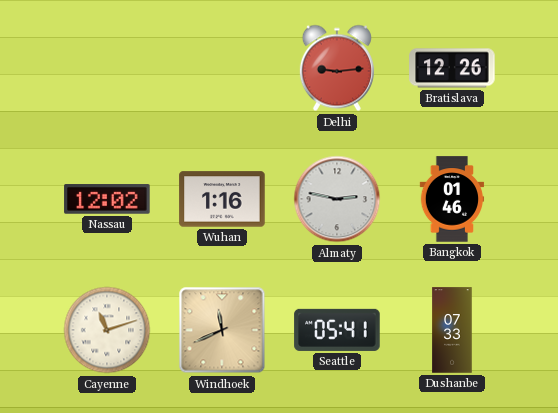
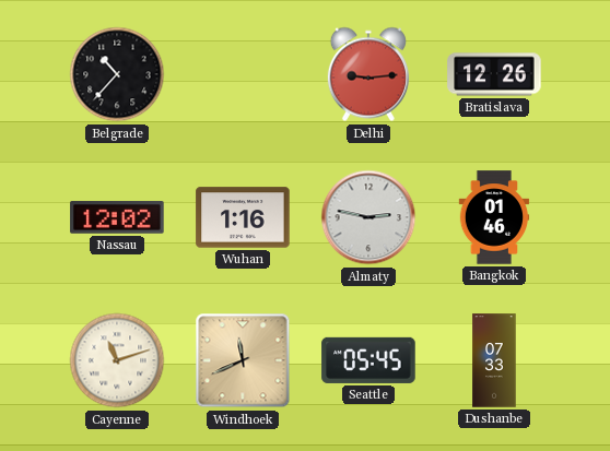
Belgrade: none -> 10:37 (117, 74)
Seattle: 05:41 -> 05:45 (368, 360)
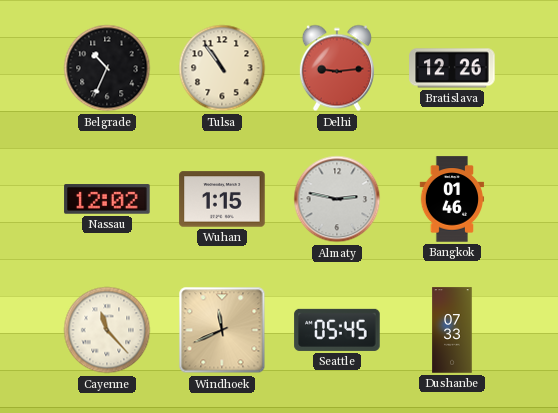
Belgrade: 10:37 -> 10:34 (107, 68)
Tulsa: none -> 10:54 (222, 68)
Wuhan: 1:16 -> 1:15 (222, 199)
Cayenne: 11:12 -> 11:23 (107, 330)
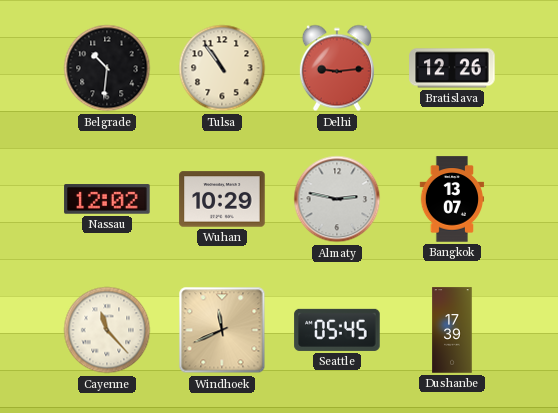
Belgrade: 10:34 -> 10:31 (107, 68)
Wuhan: 1:15 -> 10:29 (222, 199)
Bangkok: 01:46 -> 13:07 (452, 199)
Dushanbe: 07:33 -> 17:39 (452, 330)
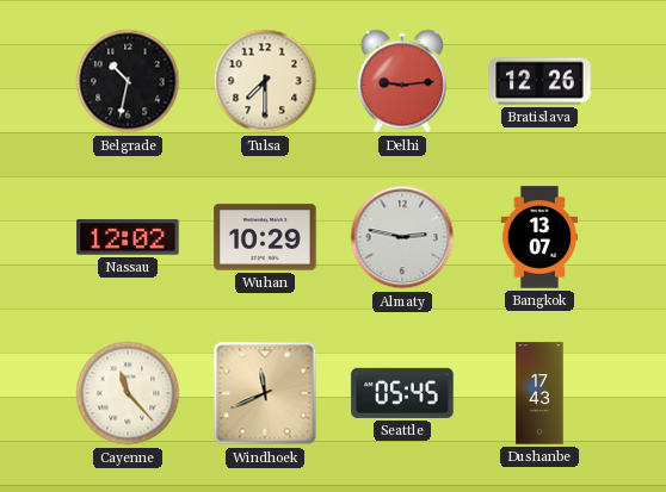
Belgrade: 10:31 -> 10:32 (128, 81)
Tulsa: 10:54 -> 7:30 (265, 81)
Dushanbe: 17:39 -> 17:43 (539, 393)
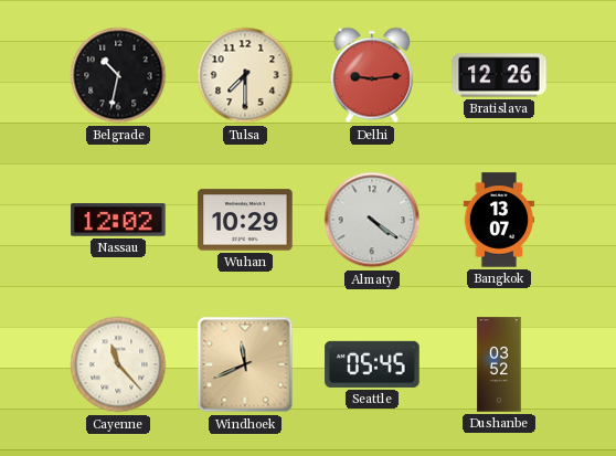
Almaty: 2:47 -> 4:21 (372, 220)
Dushanbe: 17:43 -> 03:52 (499, 364)
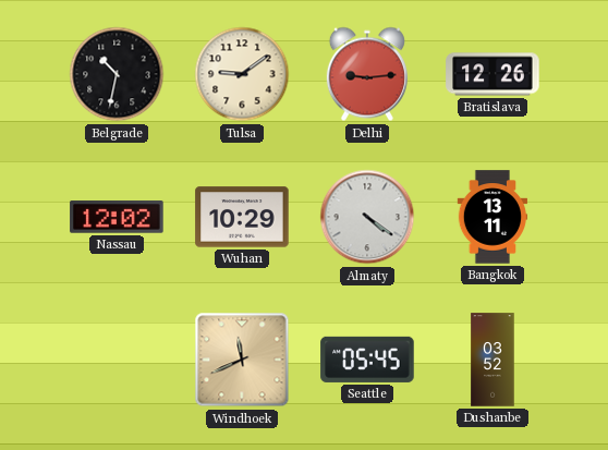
Tulsa: 7:30 -> 9:09 (242, 74)
Bangkok: 13:07 -> 13:11 (493, 217)
Cayenne: 11:23 -> none (118, 364)
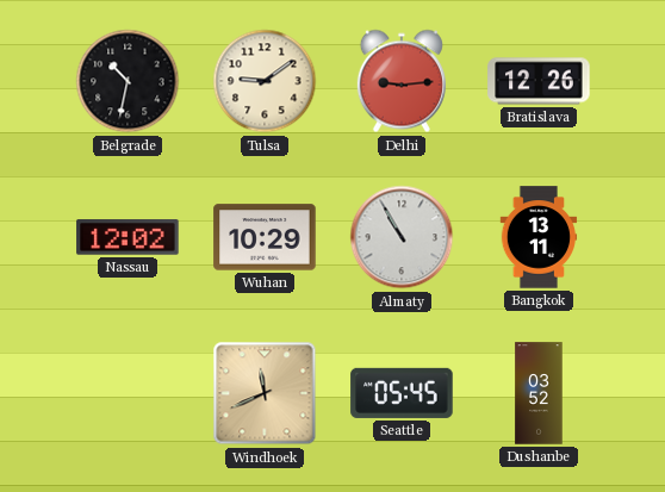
Almaty: 4:21 -> 10:55 (402, 237)
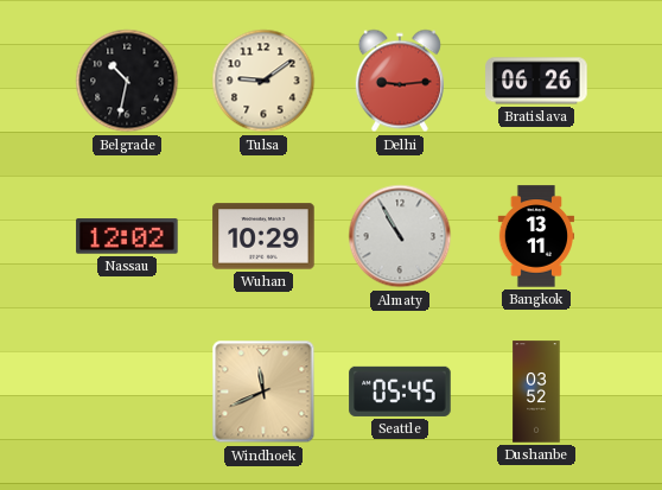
Bratislava: 12:26 -> 06:26 (536, 81)
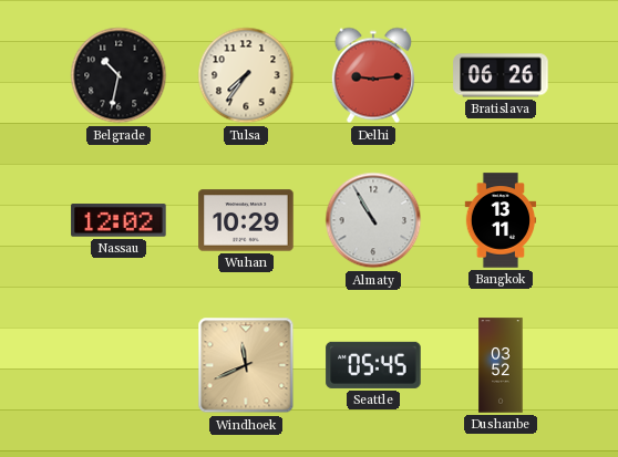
Tulsa: 9:09 -> 7:36 (246, 75)
